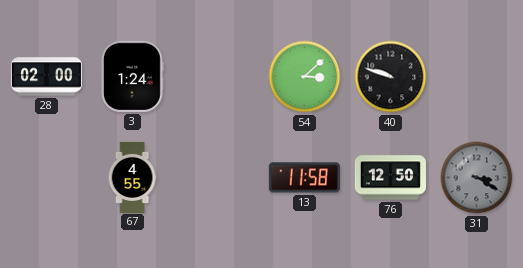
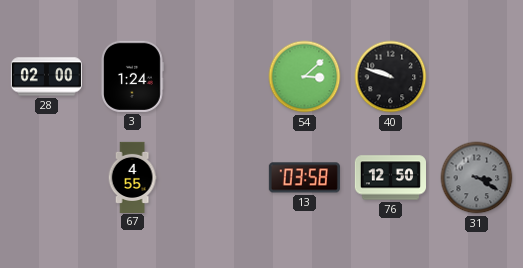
13: 11:58 -> 03:58 (304, 178)
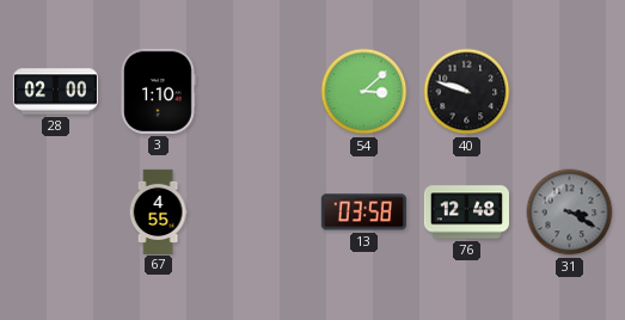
3: 1:24 -> 1:10 (158, 91)
76: 12:50 -> 12:48 (466, 213)
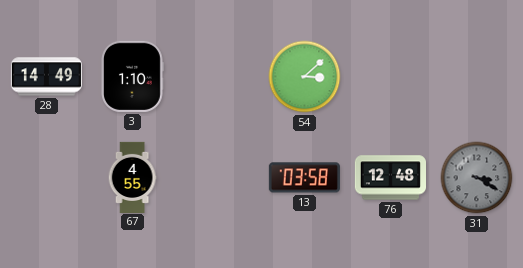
28: 02:00 -> 14:49 (46, 77)
40: 9:48 -> none (467, 92)
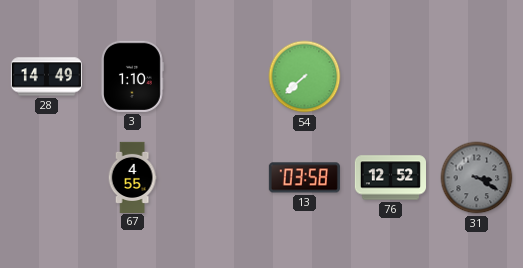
54: 3:08 -> 7:38 (305, 77)
76: 12:48 -> 12:52 (390, 178)
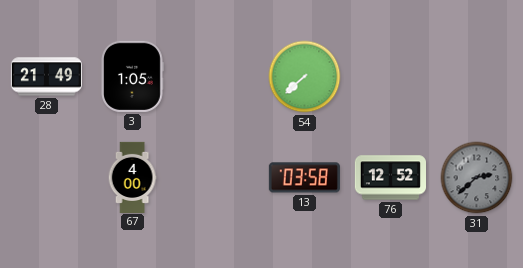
28: 14:49 -> 21:49 (46, 77)
3: 1:10 -> 1:05 (132, 76)
67: 4:55 -> 4:00 (132, 177)
31: 3:20 -> 2:38 (477, 178)
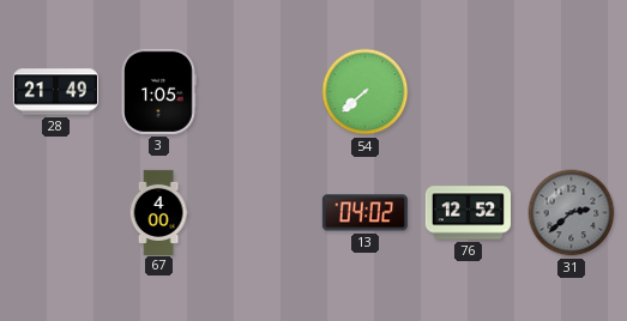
13: 03:58 -> 04:02 (364, 213)
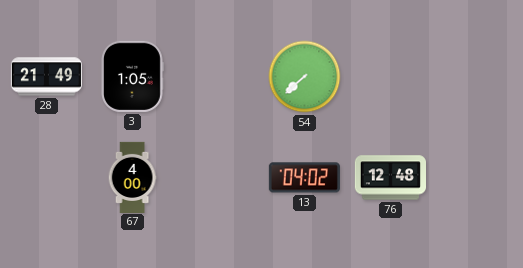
76: 12:52 -> 12:48 (390, 178)
31: 2:38 -> none (572, 213)
